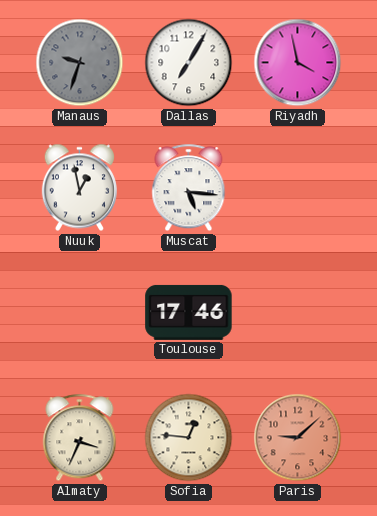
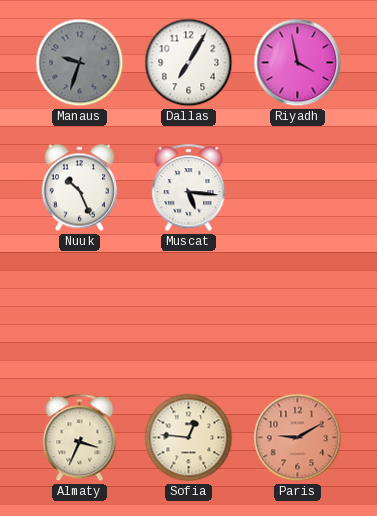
Nuuk: 12:58 -> 10:26 (79, 188)
Toulouse: 17:46 -> none (189, 312)
Paris: 9:08 -> 9:10 (298, 438)
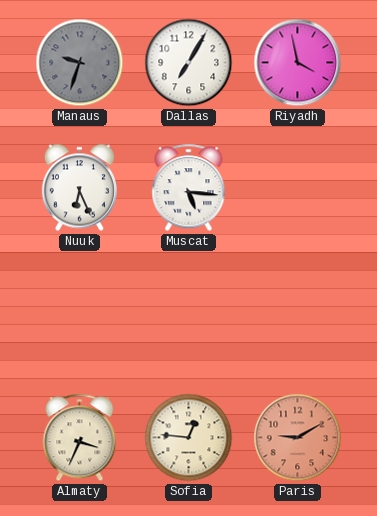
Nuuk: 10:26 -> 6:26 (79, 188)
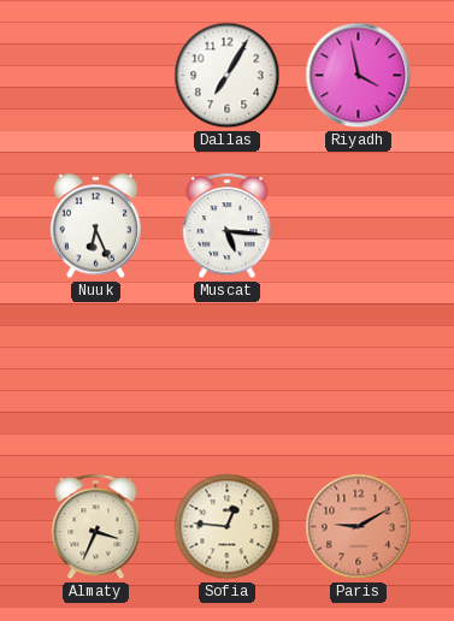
Manaus: 9:33 -> none (80, 63)
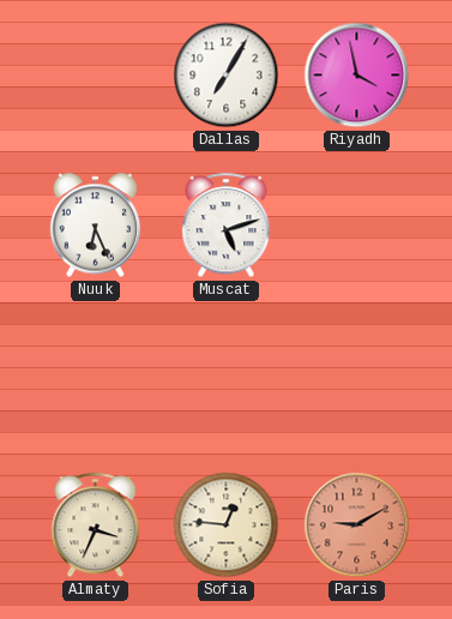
Muscat: 5:16 -> 5:12 (227, 226)
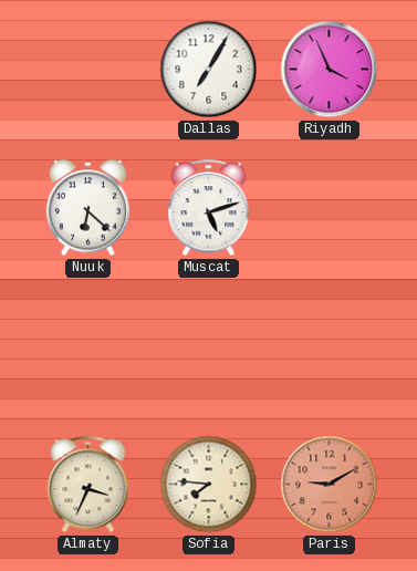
Riyadh: 3:58 -> 3:56 (330, 70)
Nuuk: 6:26 -> 6:22 (87, 208)
Sofia: 12:46 -> 7:46 (209, 485)
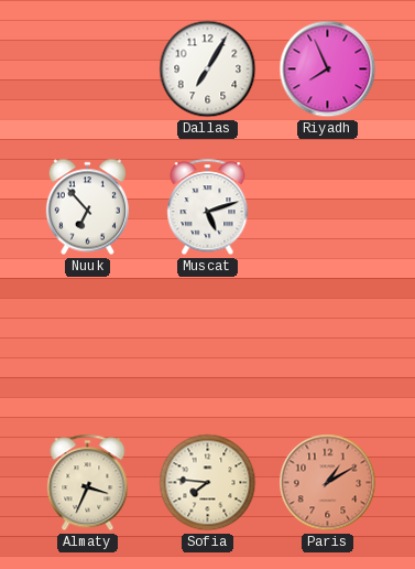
Riyadh: 3:56 -> 7:56 (328, 69)
Nuuk: 6:22 -> 6:53 (87, 207)
Paris: 9:10 -> 1:10 (328, 483)
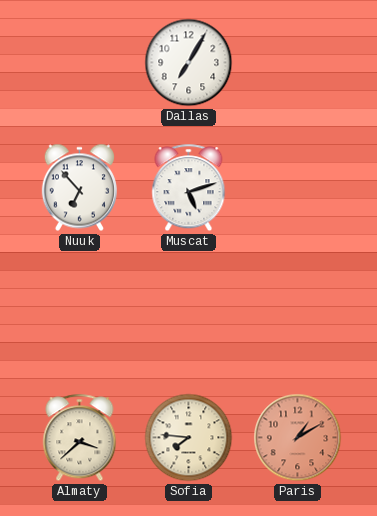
Riyadh: 7:56 -> none (328, 69)
Almaty: 3:34 -> 3:38 (80, 438)
